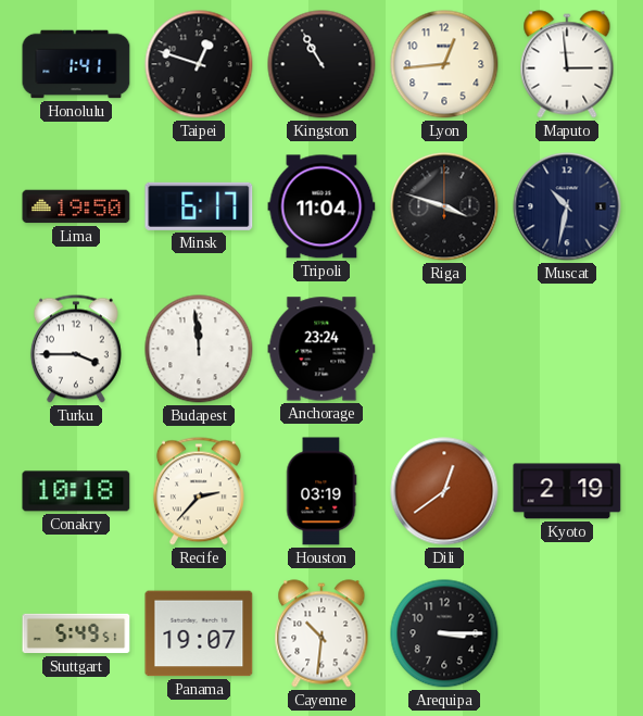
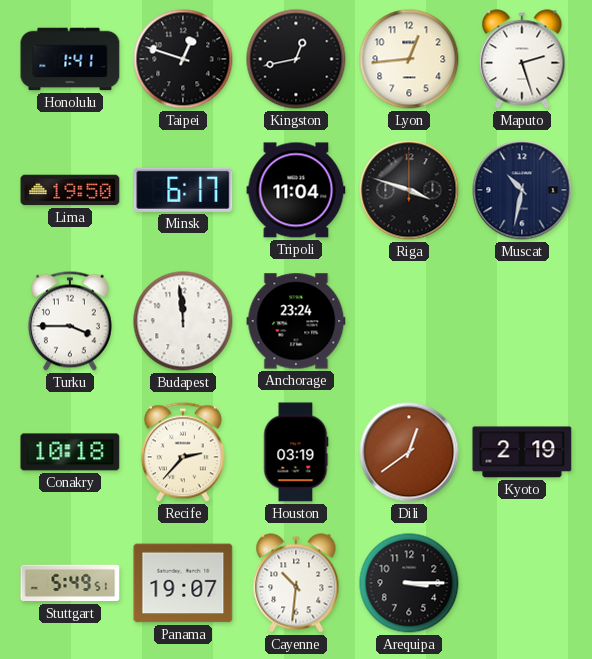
Kingston: 10:55 -> 12:43 (296, 59)
Maputo: 2:59 -> 2:27 (522, 59)
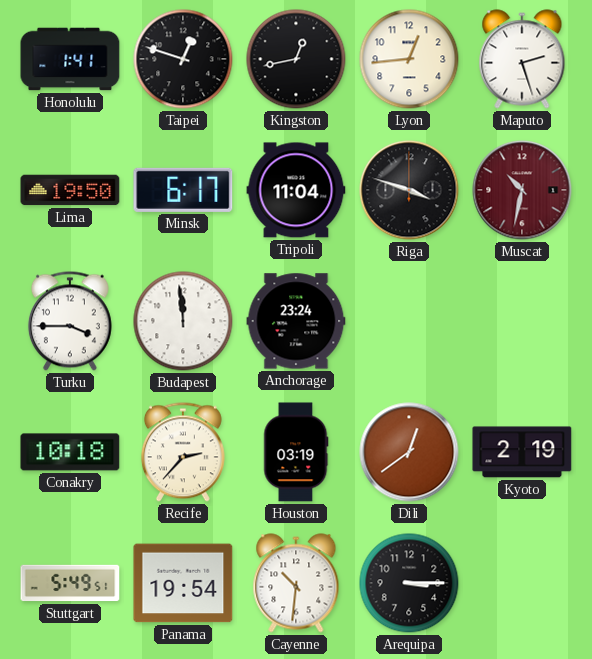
Muscat dial: navy -> burgundy (522, 190)
Panama: 19:07 -> 19:54 (183, 583)
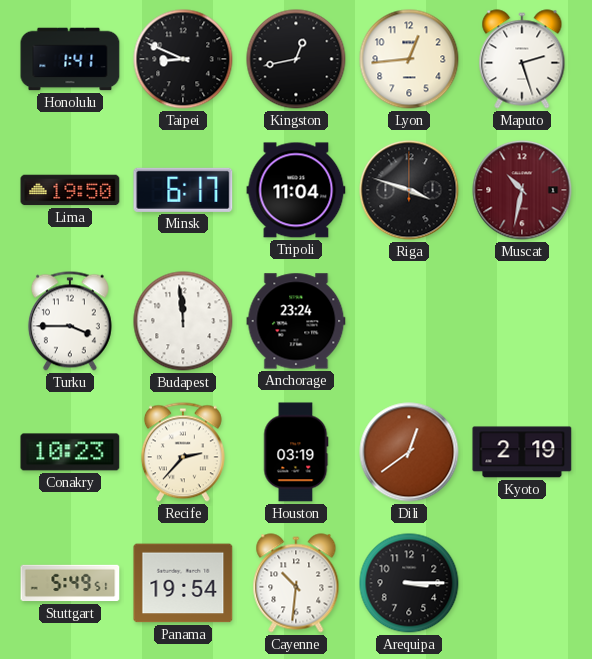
Taipei: 12:48 -> 8:49 (183, 59)
Conakry: 10:18 -> 10:23 (70, 452)
